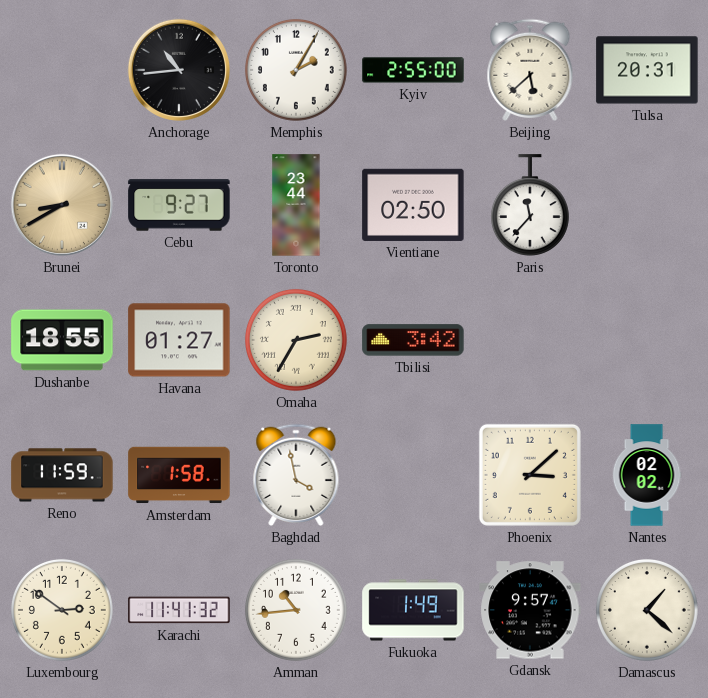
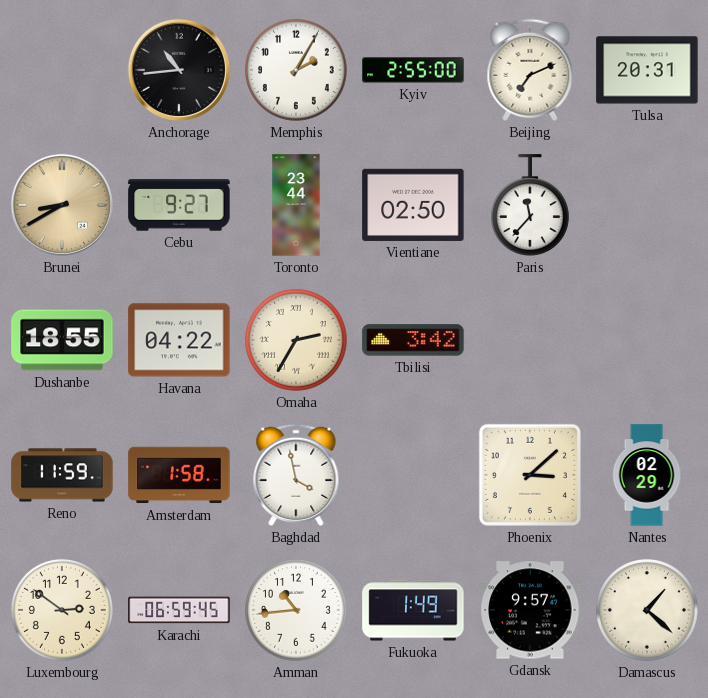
Beijing: 5:38 -> 7:11 (530, 70)
Havana: 01:27 -> 04:22 (179, 340)
Nantes: 02:02 -> 02:29 (647, 475)
Karachi: 11:41 -> 06:59 (179, 610)
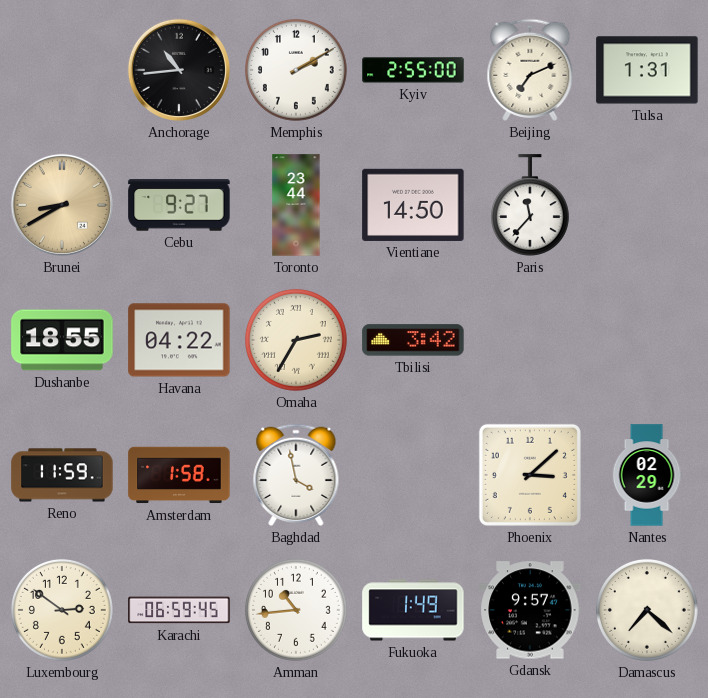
Memphis: 2:05 -> 2:10 (296, 70)
Tulsa: 20:31 -> 1:31 (647, 70)
Vientiane: 02:50 -> 14:50 (413, 205)
Damascus: 1:22 -> 7:22 (647, 610)
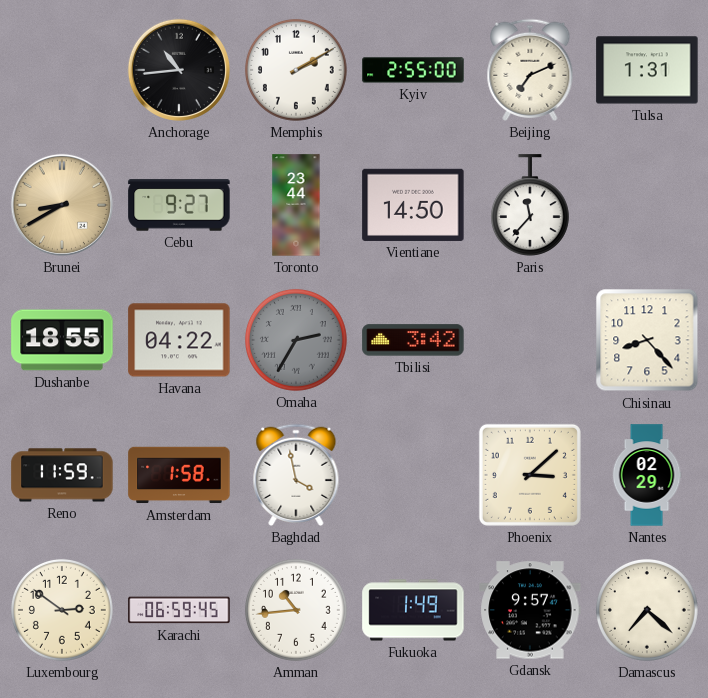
Omaha dial: cream -> grey (296, 340)
Chisinau: none -> 8:23 (647, 340)
